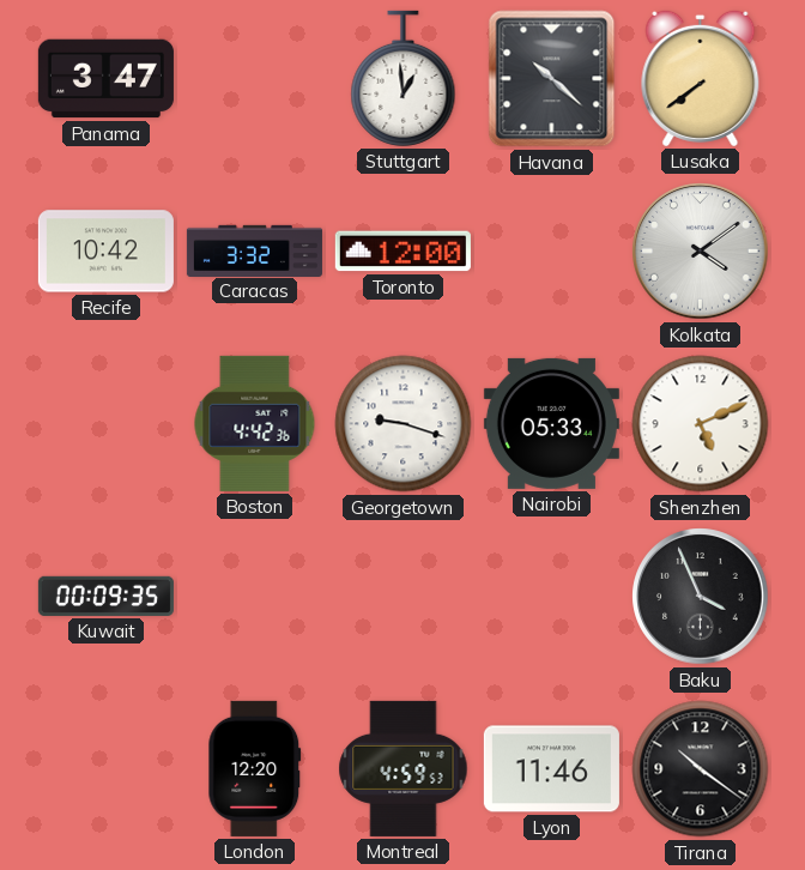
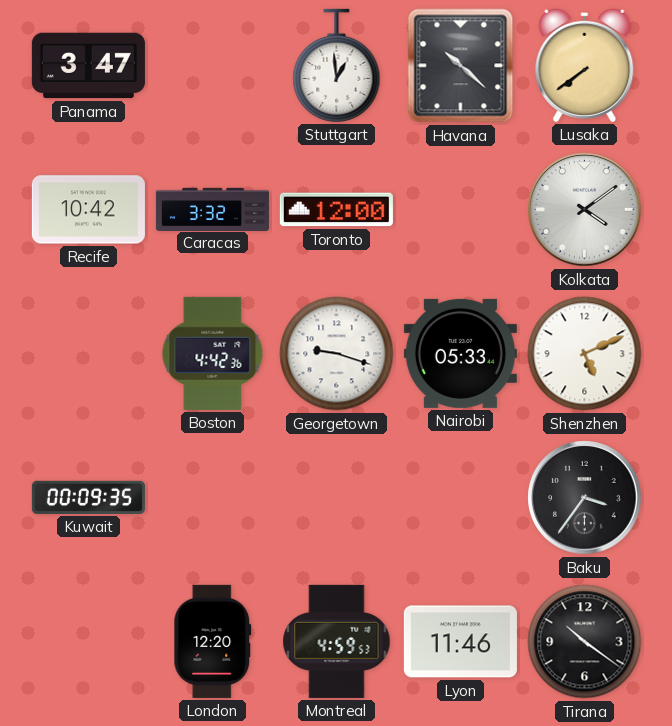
Baku: 3:56 -> 3:36 (585, 498)
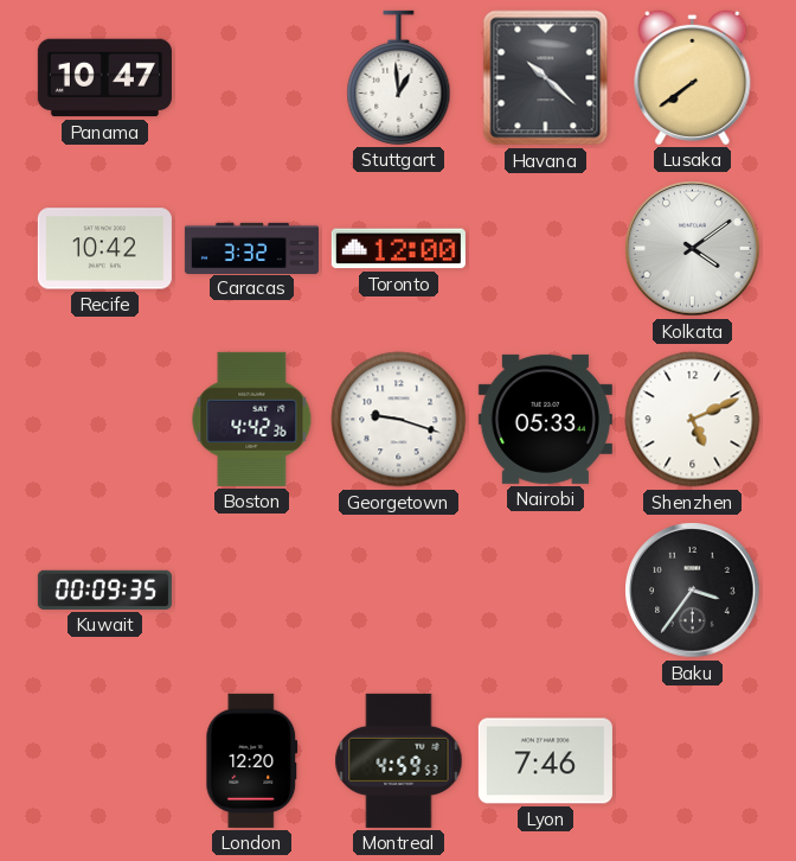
Panama: 3:47 -> 10:47 (104, 78)
Lyon: 11:46 -> 7:46 (545, 761)
Tirana: 10:21 -> none (585, 642)
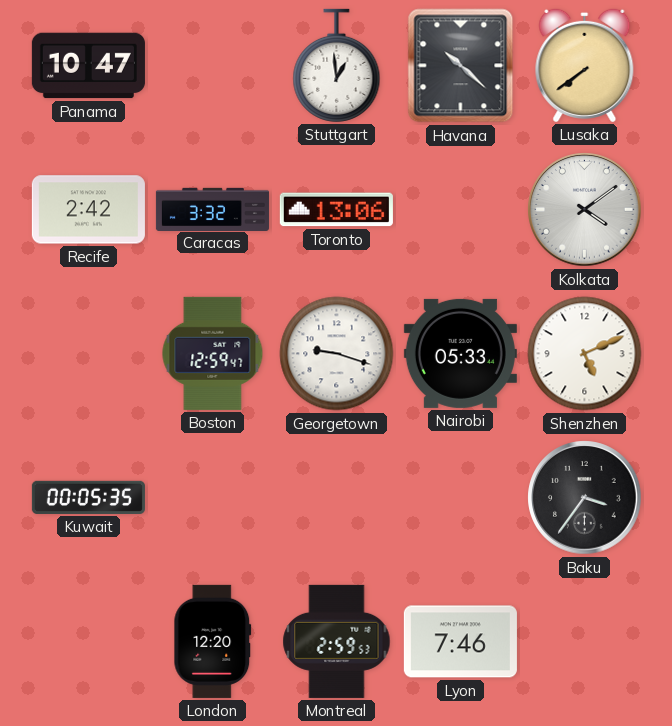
Recife: 10:42 -> 2:42 (88, 210)
Toronto: 12:00 -> 13:06 (336, 210)
Boston: 4:42 -> 12:59 (213, 353)
Kuwait: 00:09 -> 00:05 (88, 497)
Montreal: 4:59 -> 2:59 (337, 641)
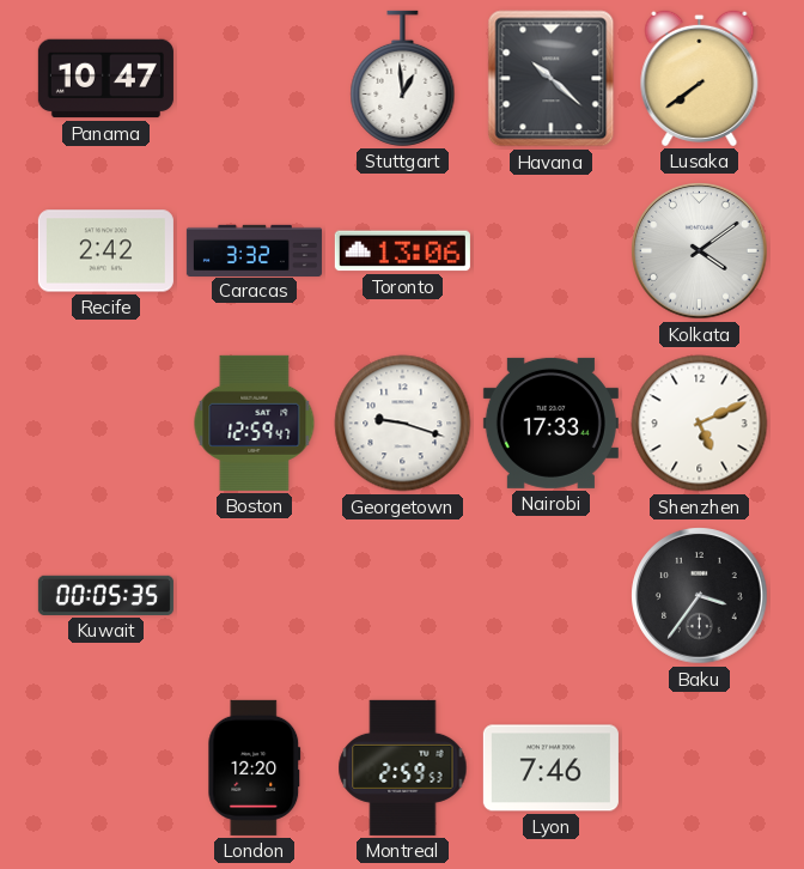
Nairobi: 05:33 -> 17:33 (550, 423)
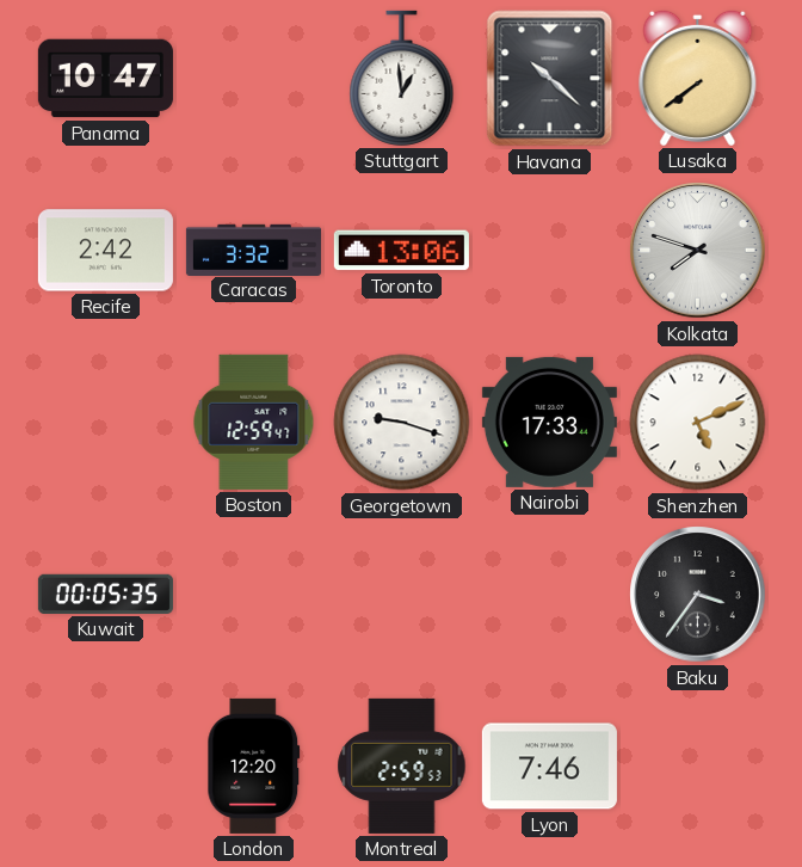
Kolkata: 4:09 -> 7:48 (698, 251)
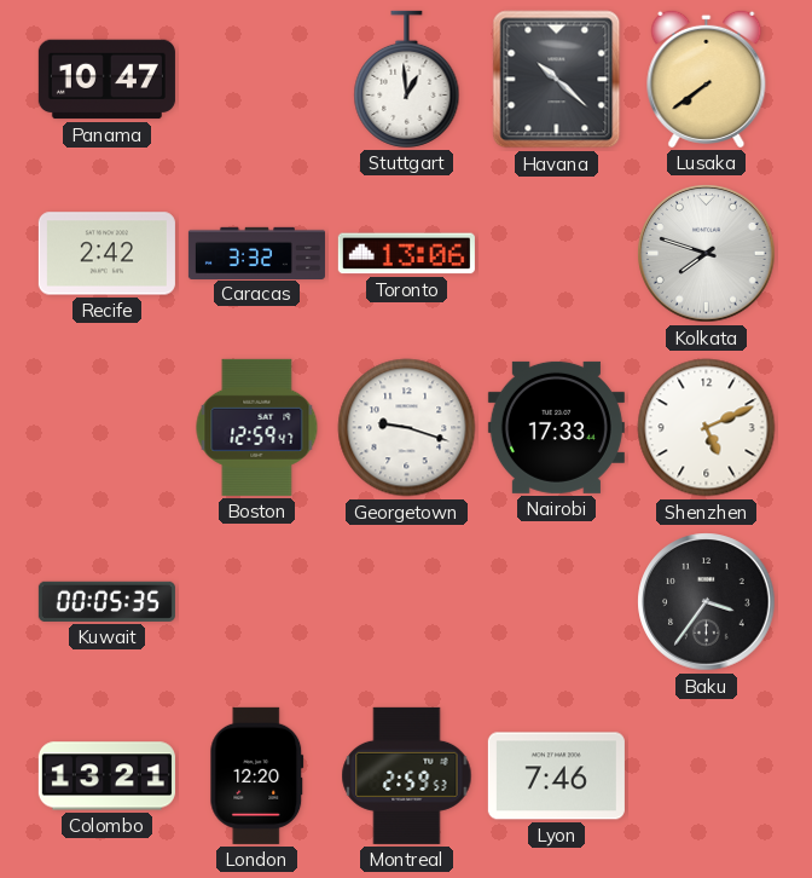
Colombo: none -> 13:21 (106, 776)
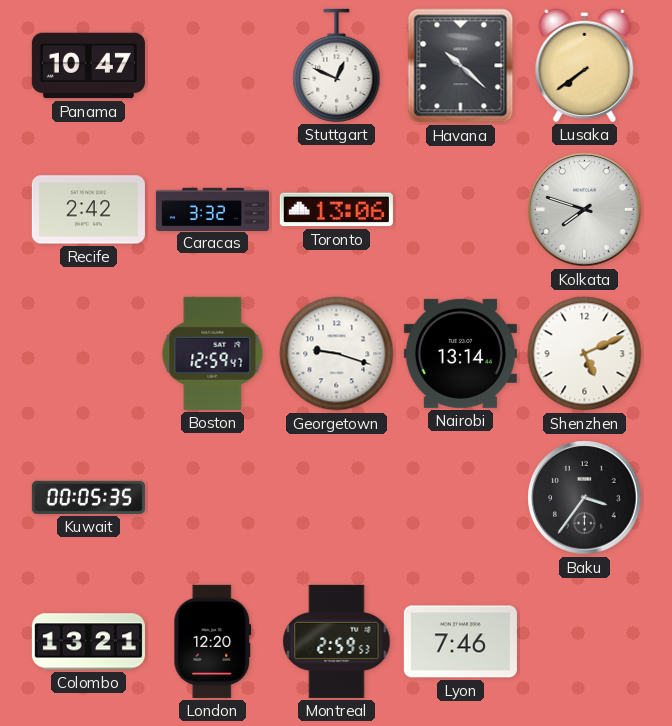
Stuttgart: 12:59 -> 12:49 (337, 65)
Nairobi: 17:33 -> 13:14 (460, 353)
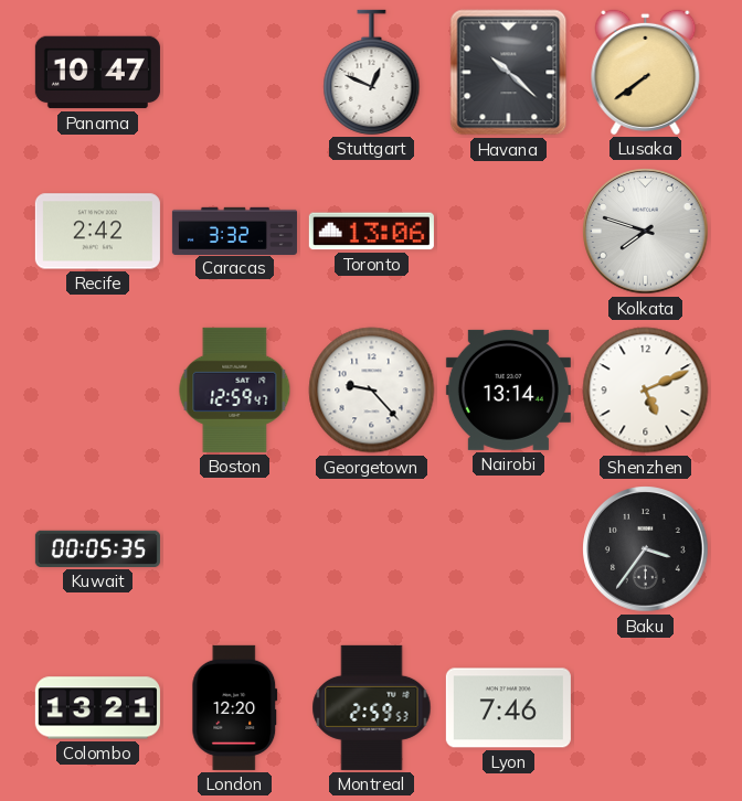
Georgetown: 9:18 -> 9:23 (372, 391)
